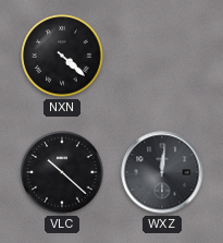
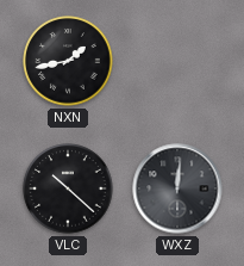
NXN: 4:22 -> 1:43 (68, 61)
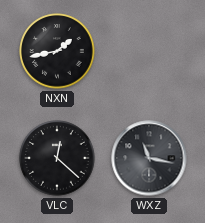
VLC: 10:22 -> 12:22 (57, 158)
WXZ: 12:01 -> 11:17 (149, 158)
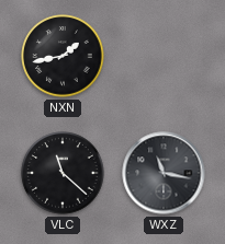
VLC: 12:22 -> 11:22 (63, 173)
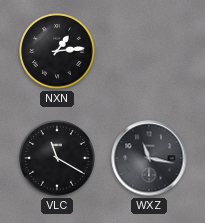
NXN: 1:43 -> 1:14 (57, 51)
VLC: 11:22 -> 11:20 (57, 158)
